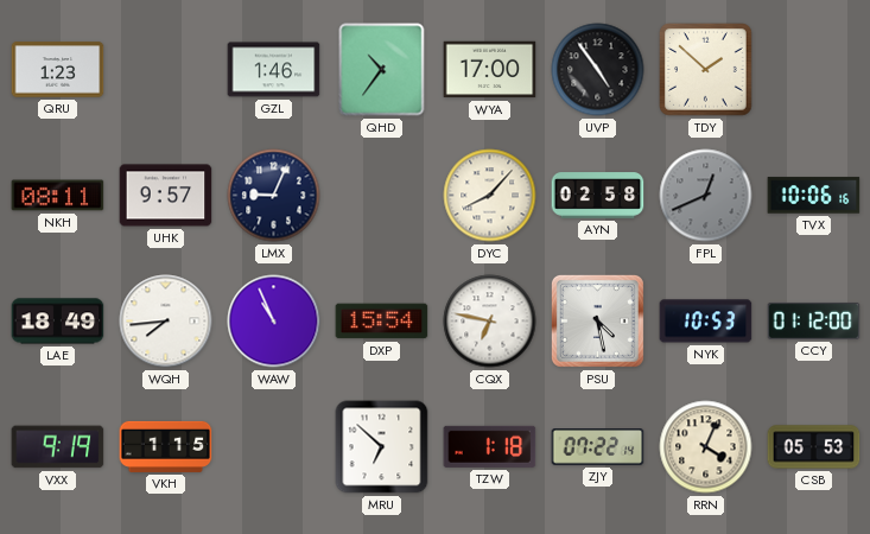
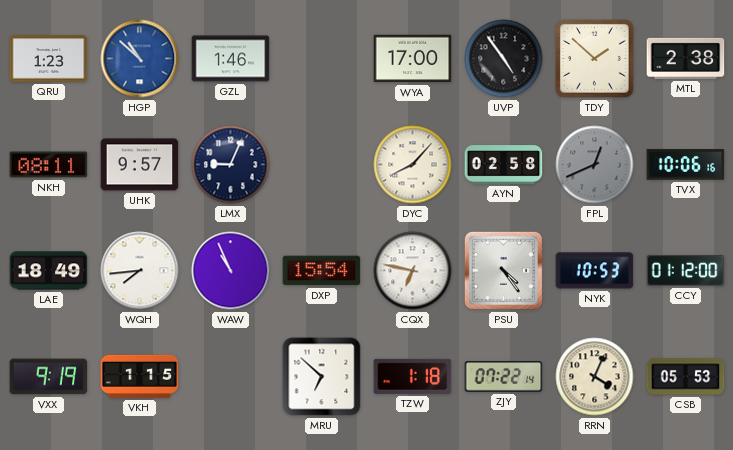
HGP: none -> 10:52 (140, 59)
QHD: 10:36 -> none (382, 70)
MTL: none -> 2:38 (686, 58)
PSU: 4:28 -> 4:24 (503, 270)
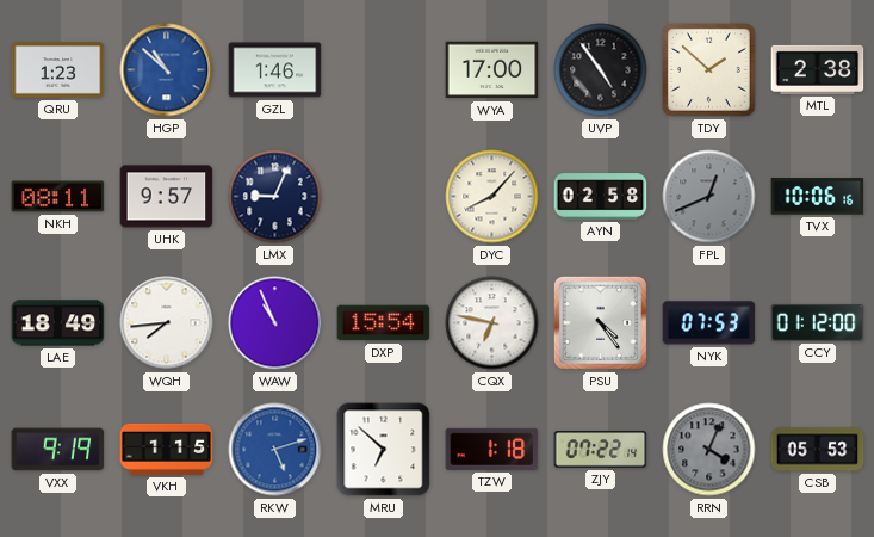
NYK: 10:53 -> 07:53 (709, 323)
RKW: none -> 5:12 (275, 450)
RRN dial: cream -> grey (709, 450)
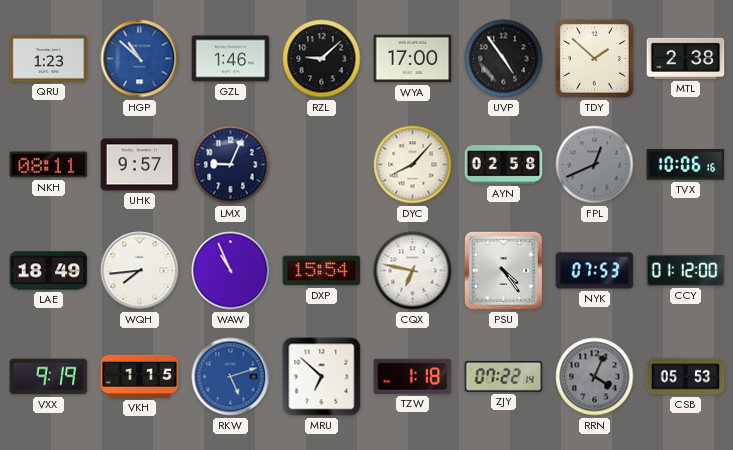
RZL: none -> 9:08 (322, 59)
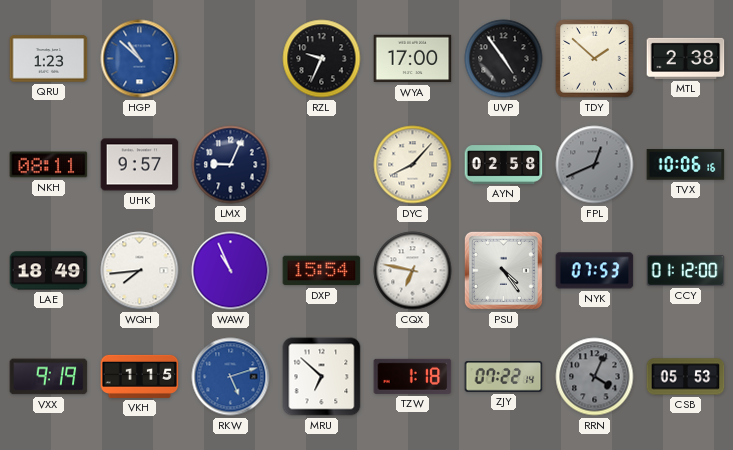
GZL: 1:46 -> none (231, 59)
RZL: 9:08 -> 9:34 (322, 59)
